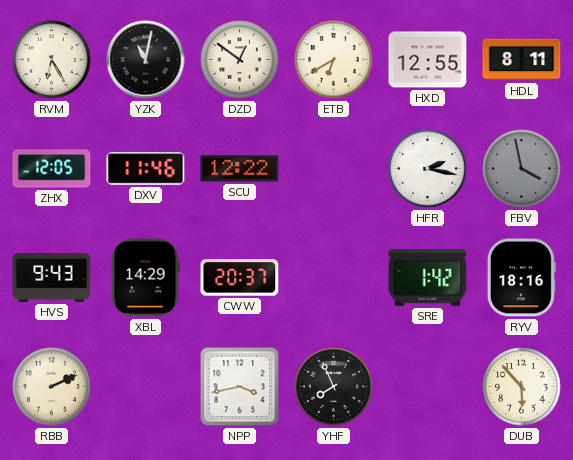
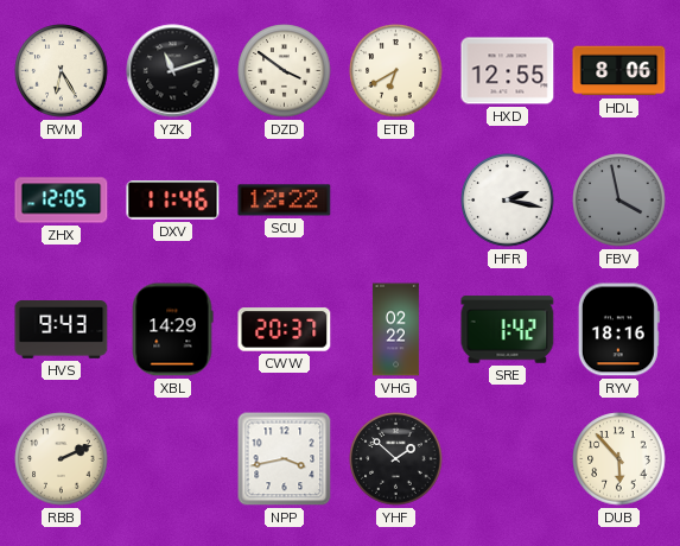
YZK: 11:02 -> 11:12 (173, 71)
DZD: 12:51 -> 3:51 (285, 71)
HDL: 8:11 -> 8:06 (619, 71)
VHG: none -> 02:22 (396, 330)
YHF: 7:56 -> 1:52 (396, 459)
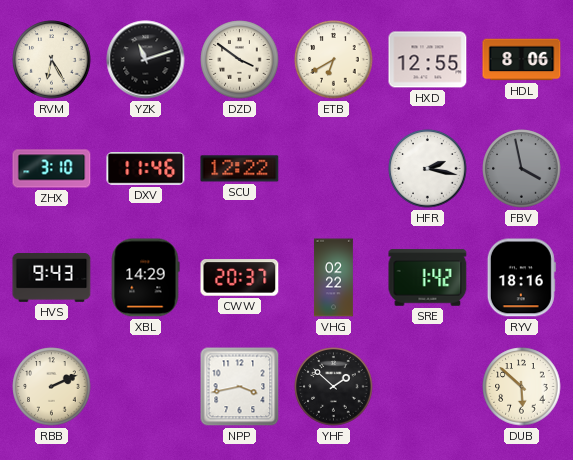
ZHX: 12:05 -> 3:10 (52, 169)
DUB: 5:53 -> 5:52 (522, 387)
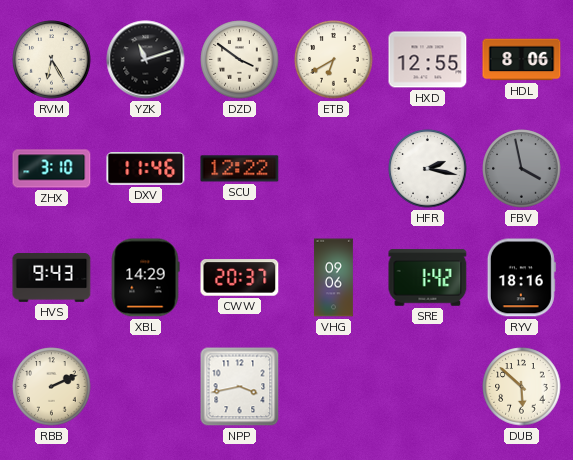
VHG: 02:22 -> 09:06 (334, 278)
YHF: 1:52 -> none (334, 387)
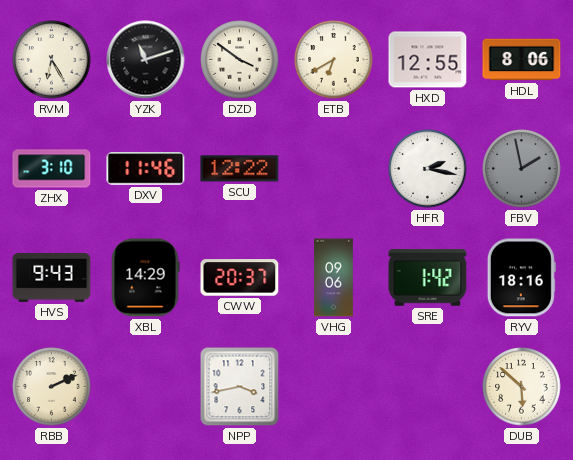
FBV: 3:58 -> 1:58 (522, 169)
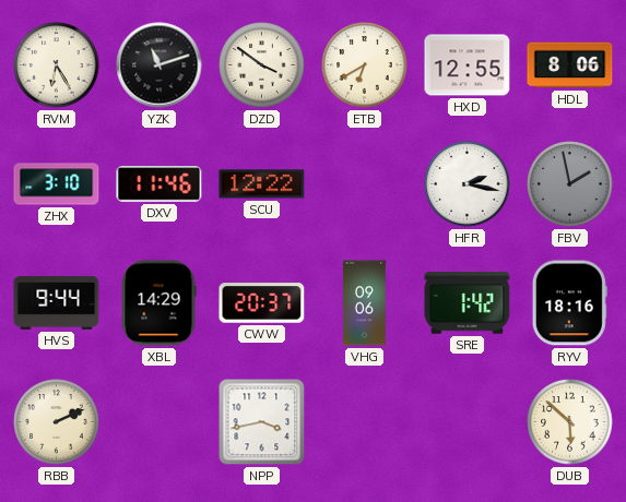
HVS: 9:43 -> 9:44 (57, 303)
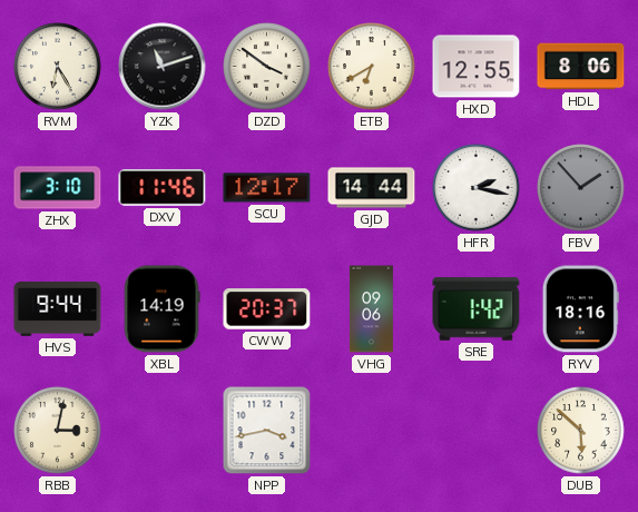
SCU: 12:22 -> 12:17 (267, 188)
GJD: none -> 14:44 (372, 188)
FBV: 1:58 -> 1:53 (581, 188)
XBL: 14:29 -> 14:19 (161, 309)
RBB: 2:11 -> 3:02 (58, 431)
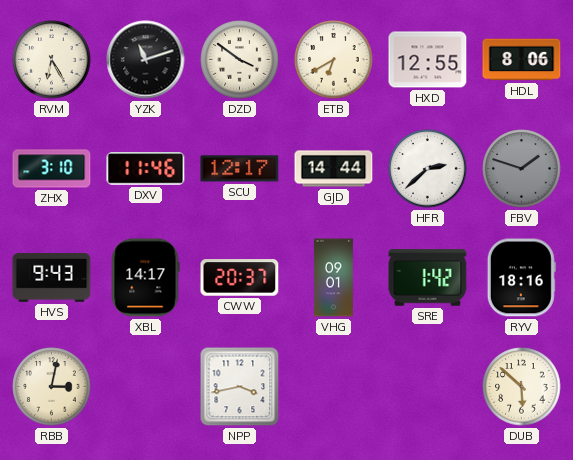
HFR: 2:17 -> 2:38 (428, 169)
FBV: 1:53 -> 1:48 (522, 169)
HVS: 9:44 -> 9:43 (52, 278)
XBL: 14:19 -> 14:17 (145, 278)
VHG: 09:06 -> 09:01 (334, 278)
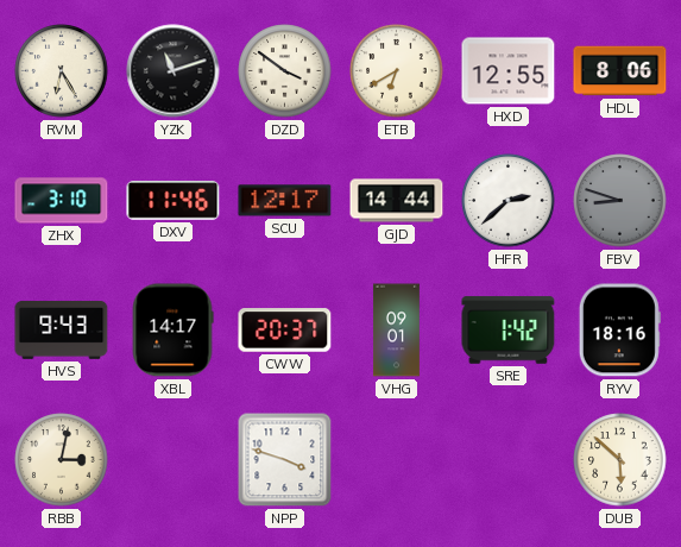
FBV: 1:48 -> 8:48 (620, 201)
NPP: 3:43 -> 3:48 (285, 460)
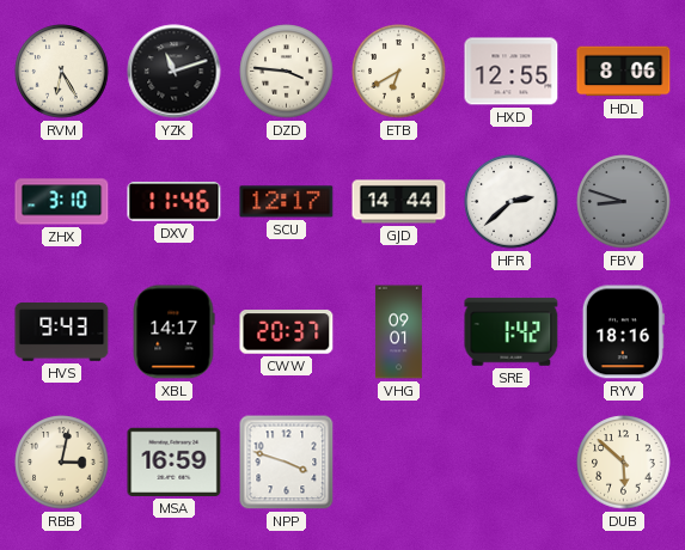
DZD: 3:51 -> 3:46 (287, 72)
MSA: none -> 16:59 (175, 462)
